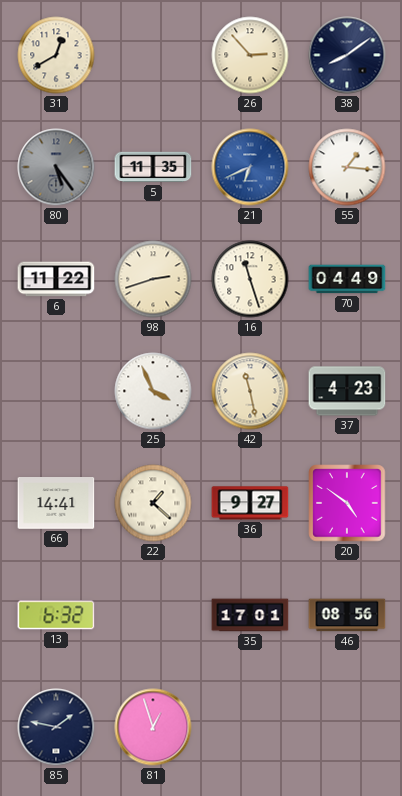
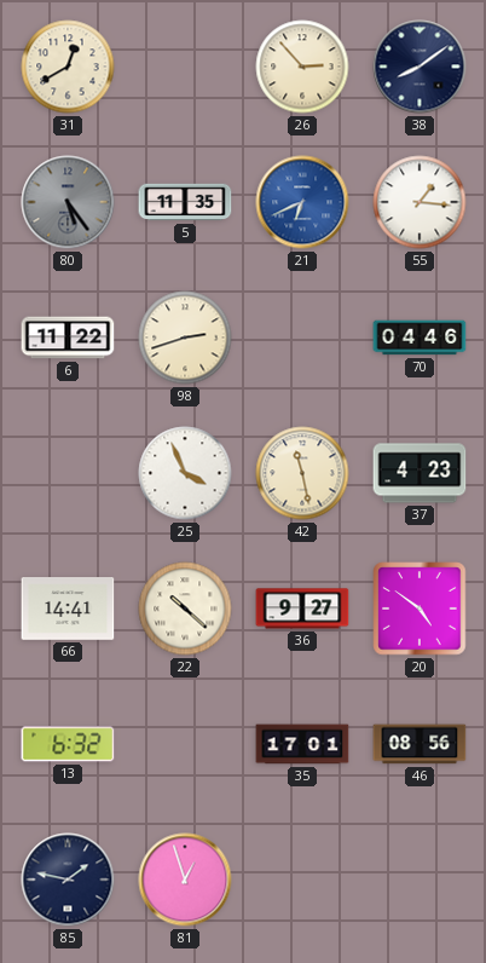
16: 11:27 -> none (250, 279)
70: 04:49 -> 04:46 (420, 338)
22: 1:22 -> 10:22 (185, 609)
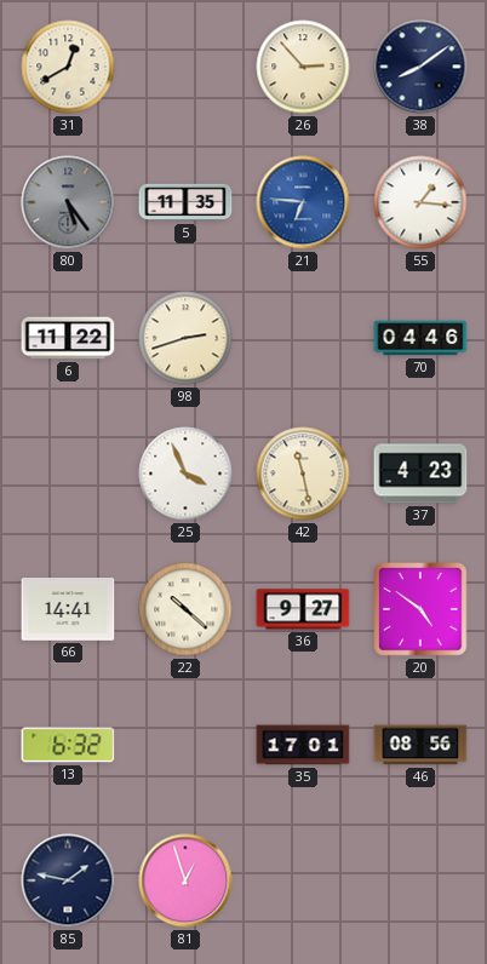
21: 6:41 -> 6:46 (303, 202)
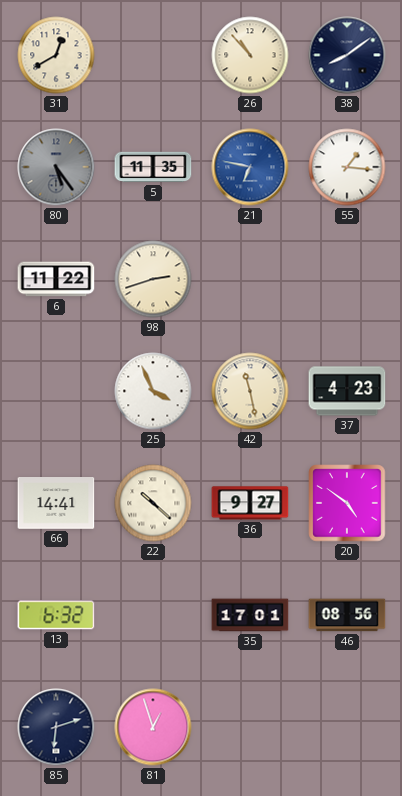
26: 2:53 -> 10:53 (250, 55)
21: 6:46 -> 6:47 (250, 167)
70: 04:46 -> none (420, 338)
85: 1:47 -> 6:12 (56, 727)
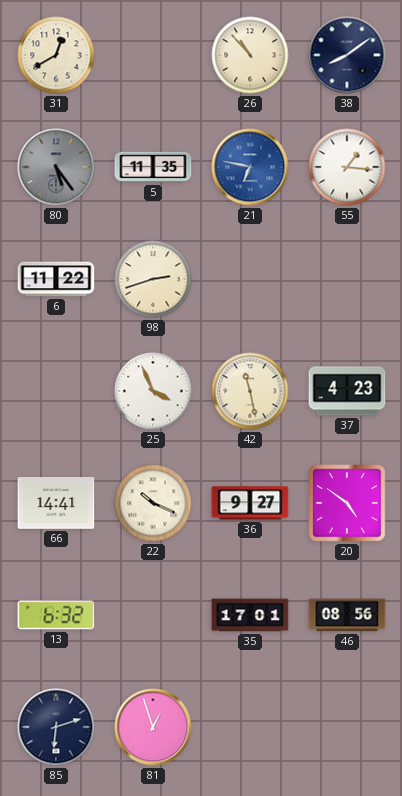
22: 10:22 -> 10:19 (153, 503)
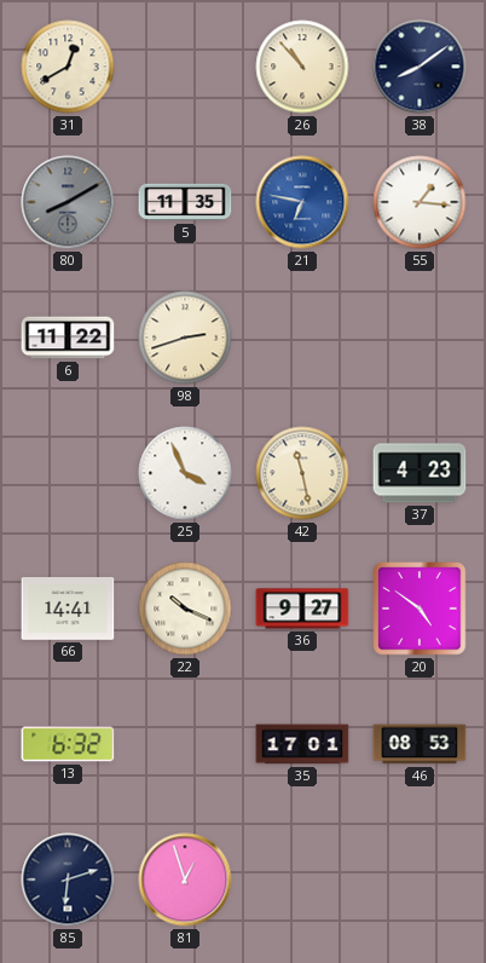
80: 5:24 -> 8:10 (68, 202)
46: 08:56 -> 08:53 (420, 744)
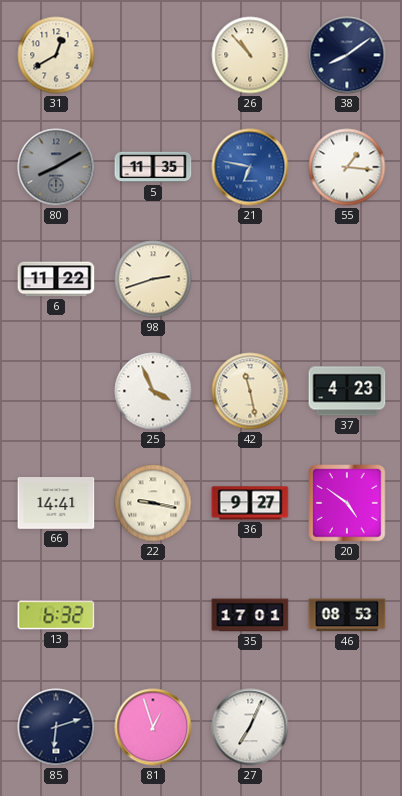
22: 10:19 -> 9:17 (153, 503)
27: none -> 7:04 (250, 727)
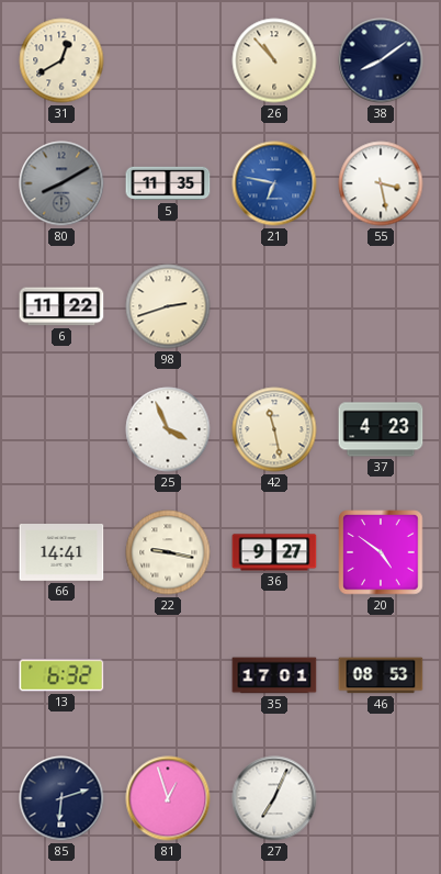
55: 1:16 -> 3:28 (381, 183)
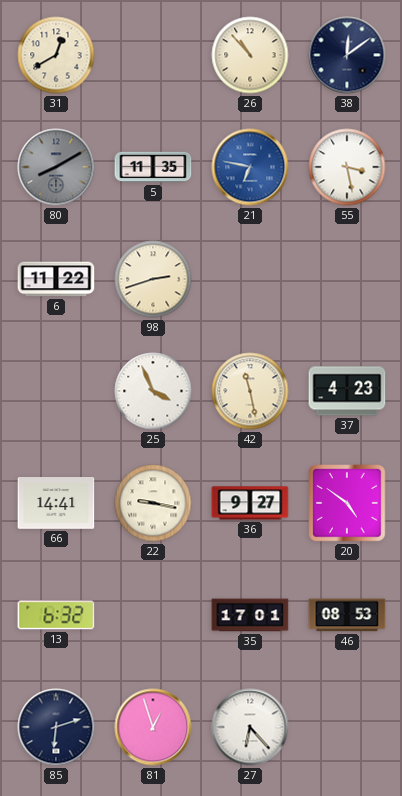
38: 8:09 -> 12:09 (347, 55)
27: 7:04 -> 6:23 (250, 727)
